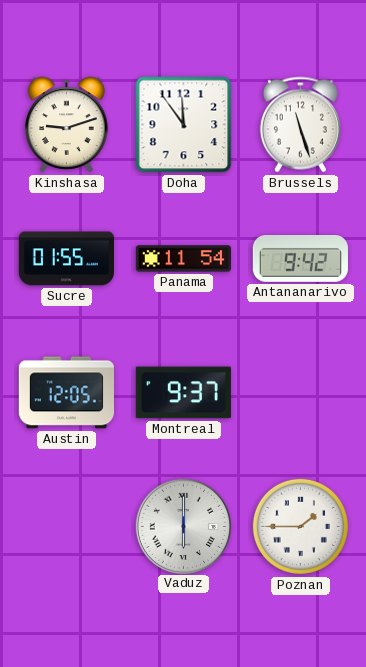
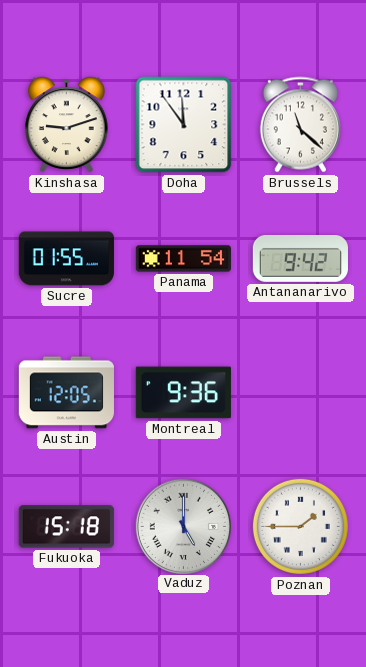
Brussels: 11:27 -> 11:22 (300, 125)
Montreal: 9:37 -> 9:36 (183, 393)
Fukuoka: none -> 15:18 (66, 527)
Vaduz: 6:00 -> 5:00 (183, 526)
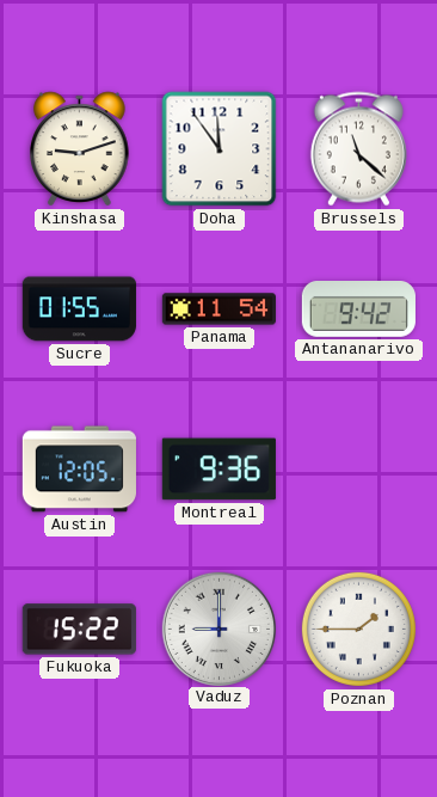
Fukuoka: 15:18 -> 15:22 (79, 630)
Vaduz: 5:00 -> 9:00 (219, 629)
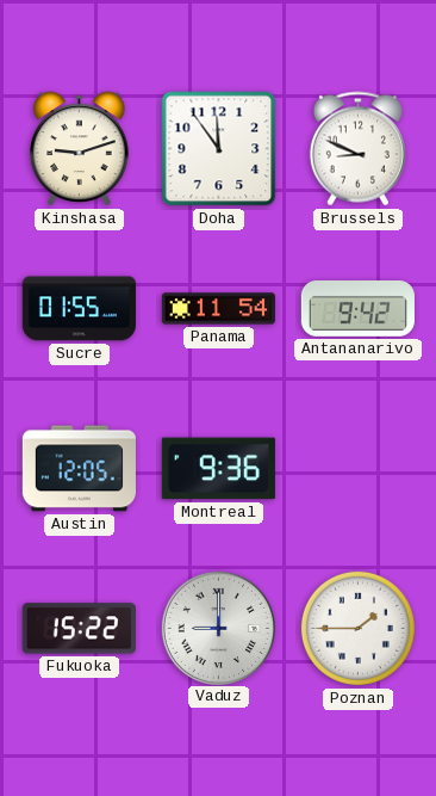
Brussels: 11:22 -> 8:49 (357, 149)
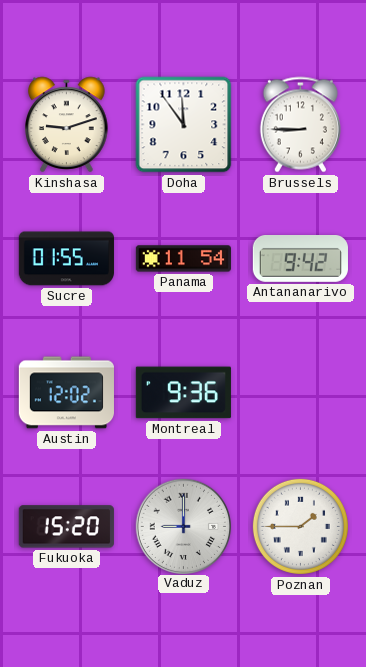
Brussels: 8:49 -> 8:45 (300, 125)
Austin: 12:05 -> 12:02 (66, 393)
Fukuoka: 15:22 -> 15:20 (66, 527)
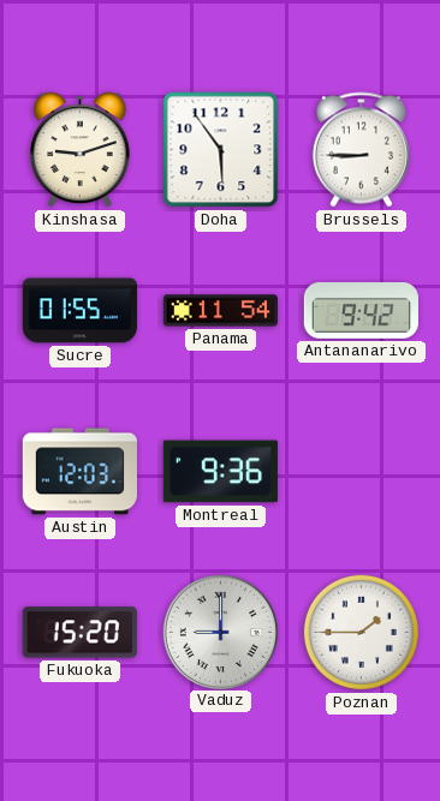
Doha: 11:54 -> 5:54 (221, 150)
Austin: 12:02 -> 12:03 (79, 472)
